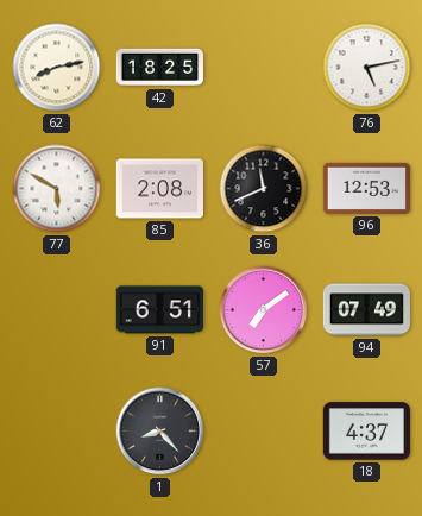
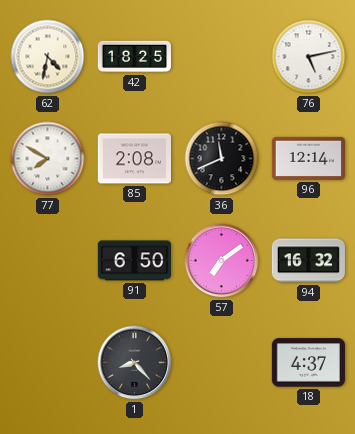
62: 8:13 -> 4:32 (48, 57)
77: 5:50 -> 7:50 (48, 159)
96: 12:53 -> 12:14 (308, 158)
91: 6:51 -> 6:50 (134, 261)
94: 07:49 -> 16:32 (308, 261)
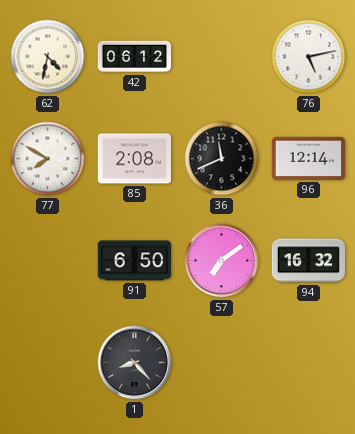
42: 18:25 -> 06:12 (134, 57)
18: 4:37 -> none (308, 363)
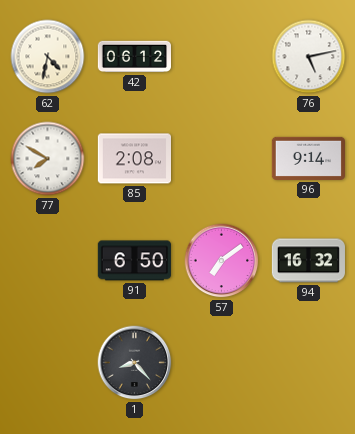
36: 11:41 -> none (222, 159)
96: 12:14 -> 9:14 (308, 158)
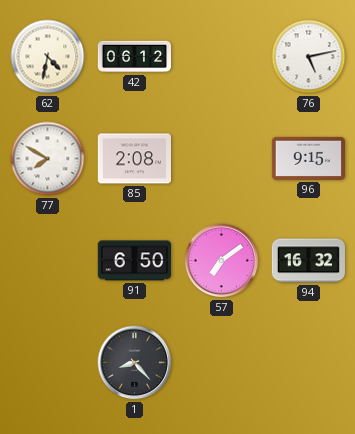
96: 9:14 -> 9:15 (308, 158)
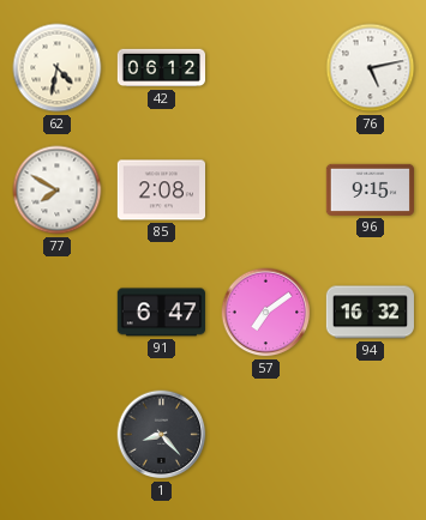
91: 6:50 -> 6:47 (161, 313)
